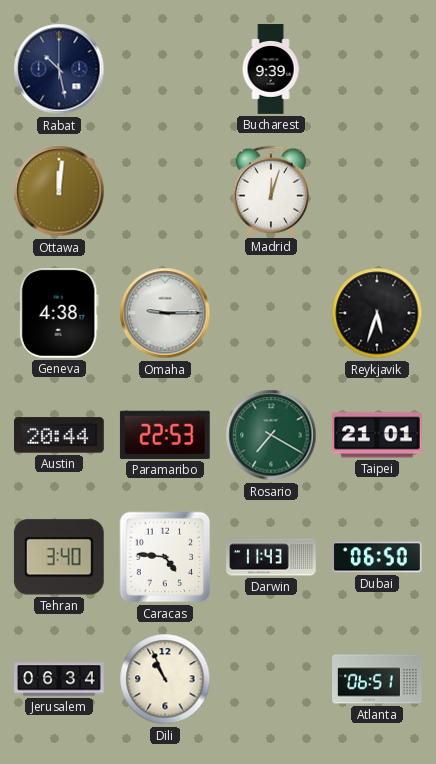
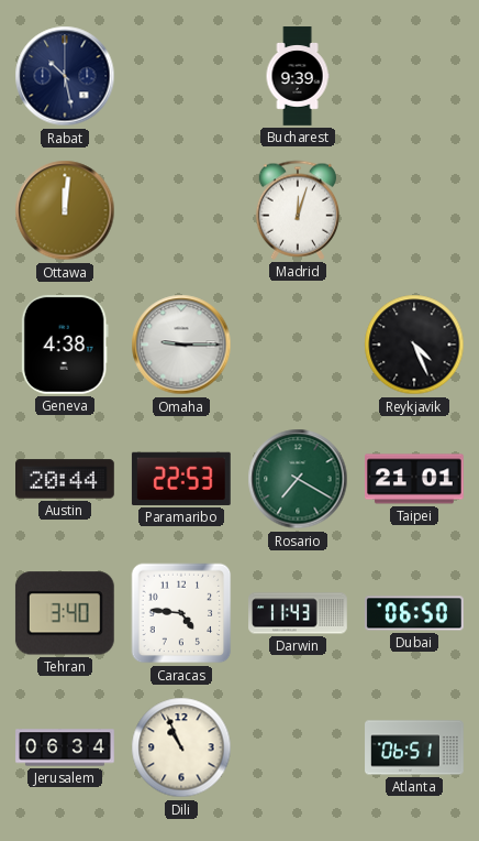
Reykjavik: 5:33 -> 4:26 (414, 345)
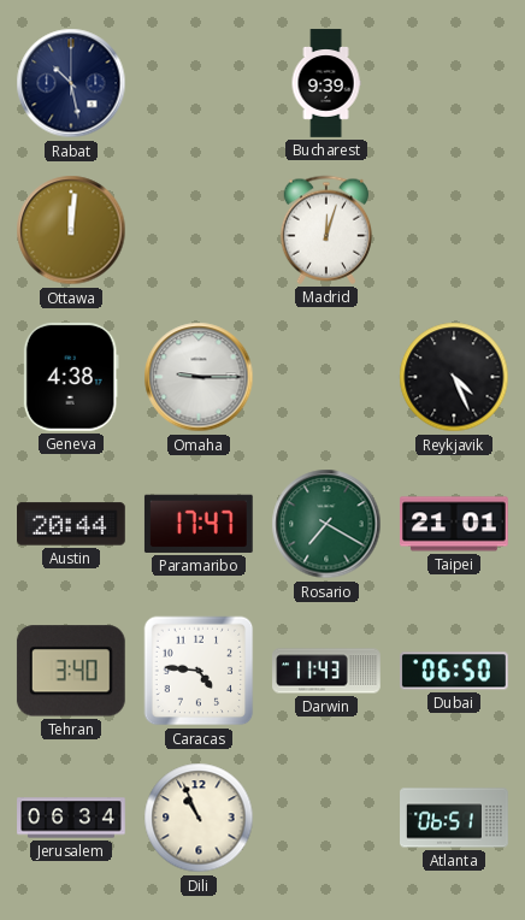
Paramaribo: 22:53 -> 17:47 (199, 524)
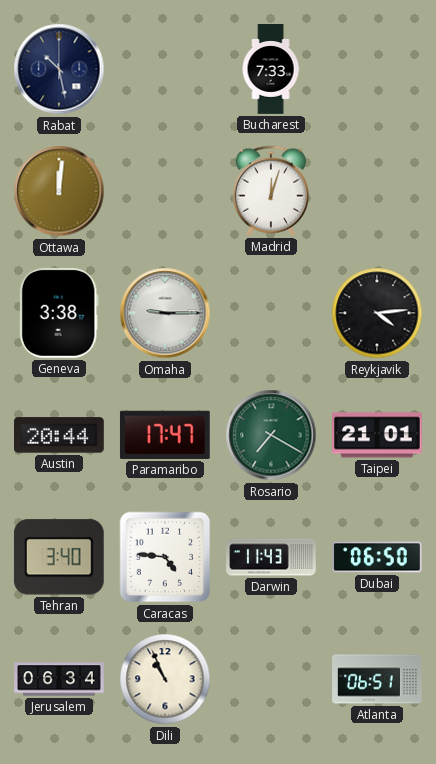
Bucharest: 9:39 -> 7:33 (271, 69)
Geneva: 4:38 -> 3:38 (59, 313)
Reykjavik: 4:26 -> 4:14 (377, 313)
